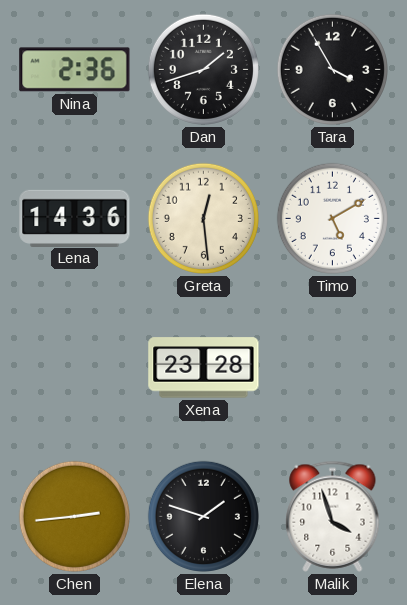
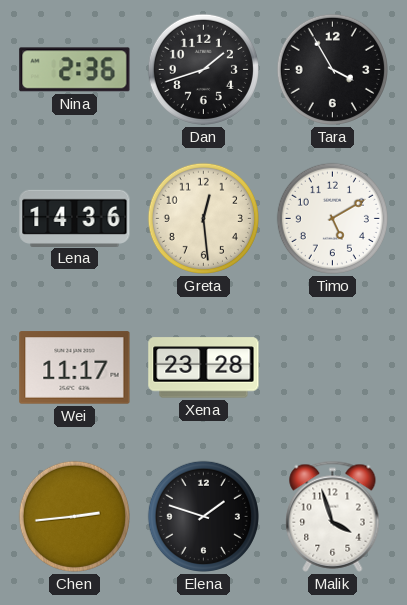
Wei: none -> 11:17 (75, 368)
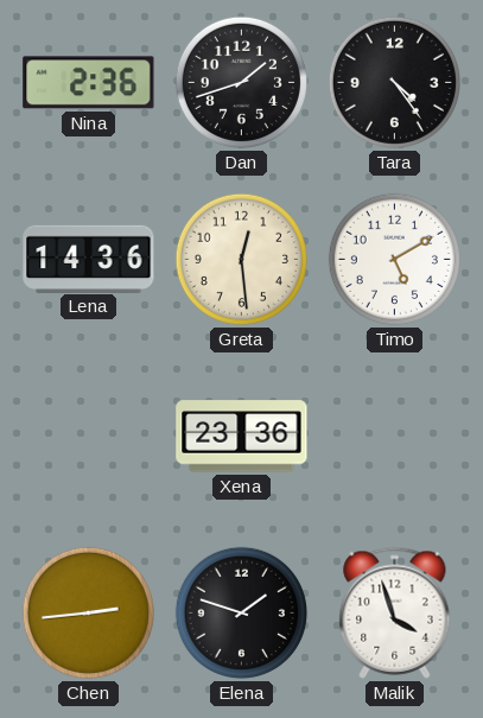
Tara: 3:55 -> 4:24 (394, 82)
Wei: 11:17 -> none (75, 368)
Xena: 23:28 -> 23:36 (242, 437)
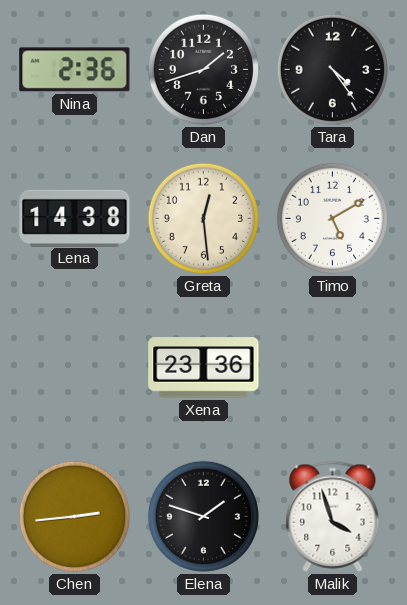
Lena: 14:36 -> 14:38 (75, 218)
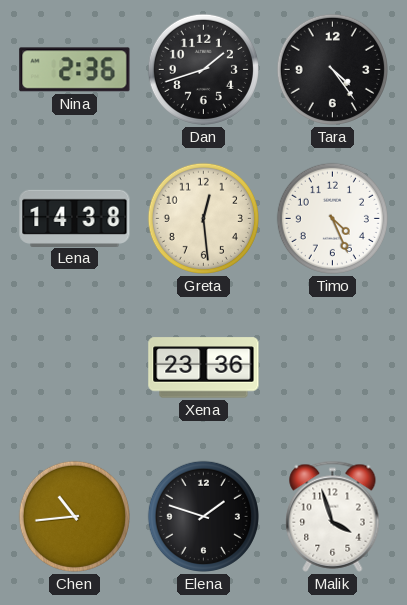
Timo: 5:10 -> 4:26 (332, 218)
Chen: 2:44 -> 10:44 (74, 516)
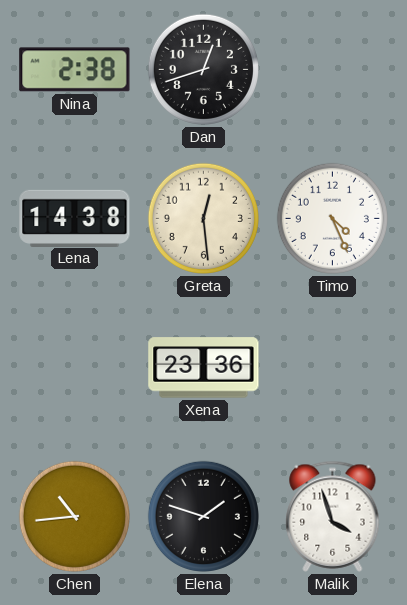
Nina: 2:36 -> 2:38 (75, 70)
Dan: 1:42 -> 12:42 (203, 69)
Tara: 4:24 -> none (332, 69)
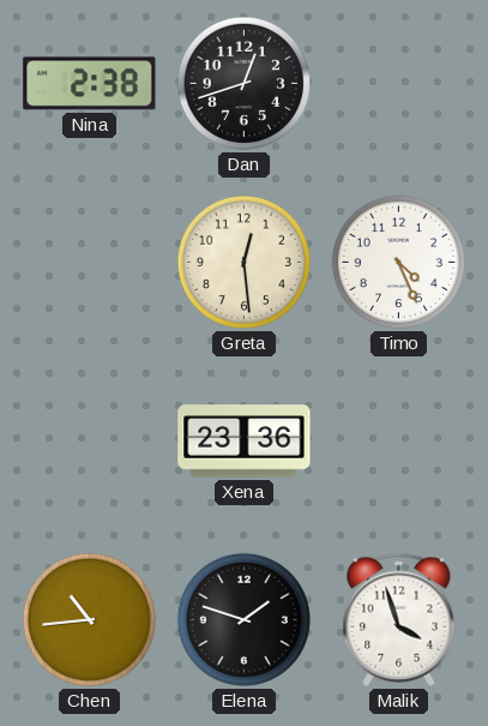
Lena: 14:38 -> none (75, 218)
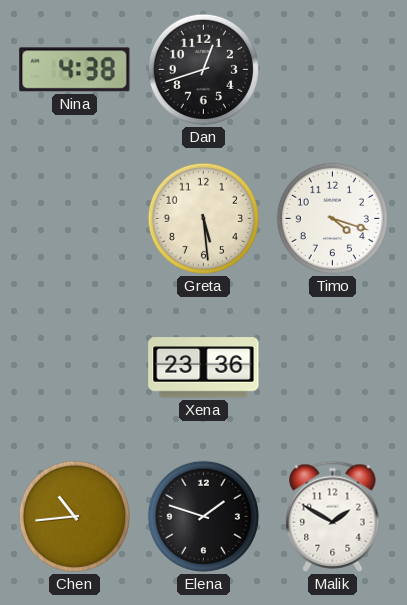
Nina: 2:38 -> 4:38 (75, 70)
Greta: 12:29 -> 5:29 (203, 218)
Timo: 4:26 -> 4:18 (332, 218)
Malik: 3:57 -> 1:50 (333, 516)
